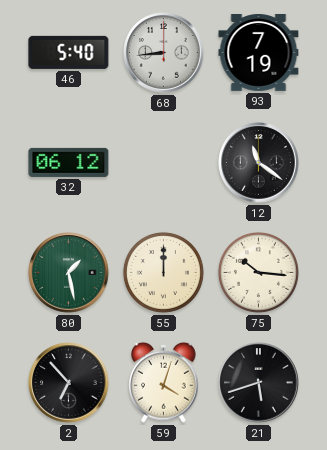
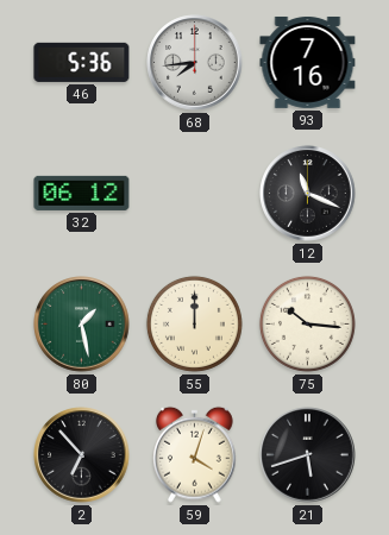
46: 5:40 -> 5:36 (82, 62)
68: 8:44 -> 7:44 (195, 63)
93: 7:19 -> 7:16 (308, 62)
12: 11:21 -> 11:19 (308, 194)
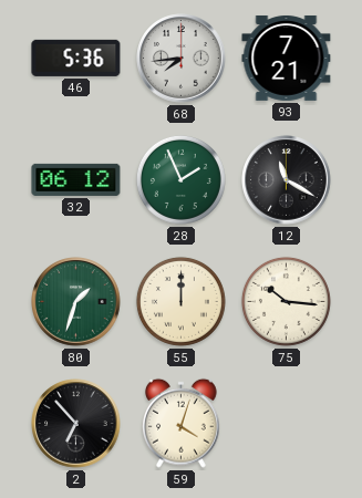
93: 7:16 -> 7:21 (287, 58)
28: none -> 1:56 (180, 179)
12: 11:19 -> 11:20 (287, 180)
80: 1:28 -> 1:33 (76, 302)
21: 5:42 -> none (308, 455)
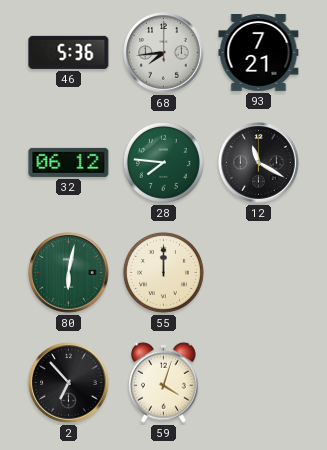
28: 1:56 -> 7:46 (163, 162)
80: 1:33 -> 6:02 (69, 273)
75: 10:16 -> none (286, 301)
